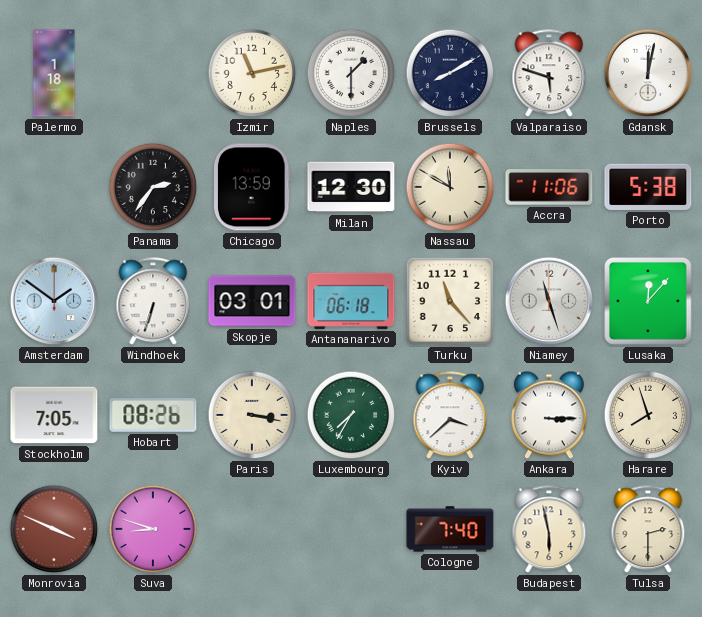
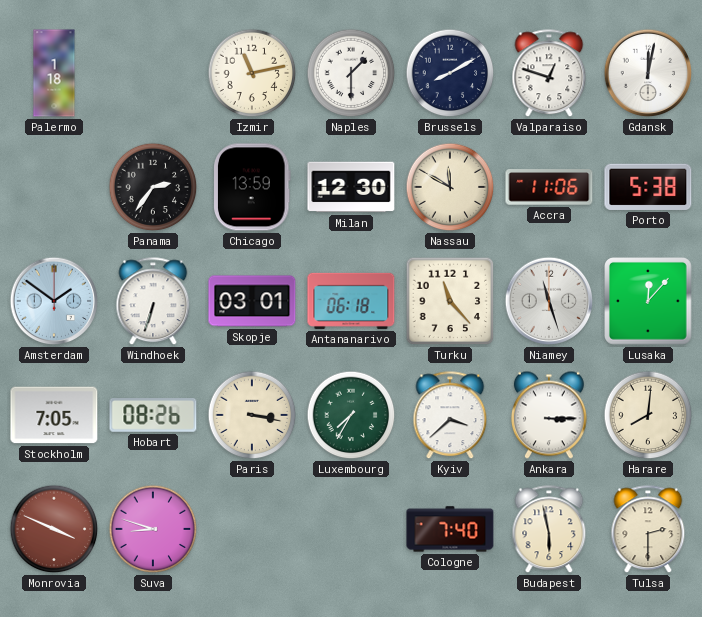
Valparaiso: 5:48 -> 12:48 (549, 74)
Harare: 7:57 -> 8:01 (648, 415)
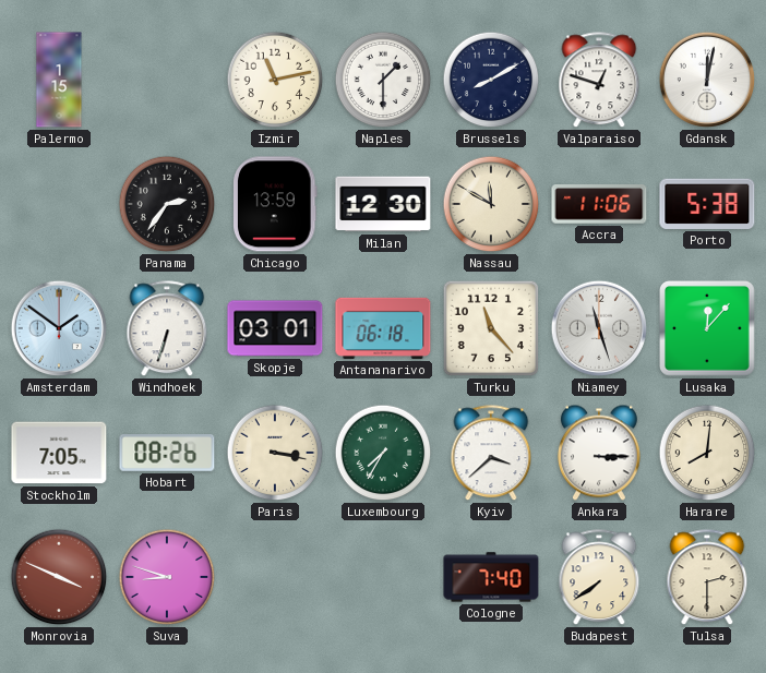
Palermo: 1:18 -> 1:15 (59, 80)
Budapest: 5:58 -> 7:39 (599, 578)
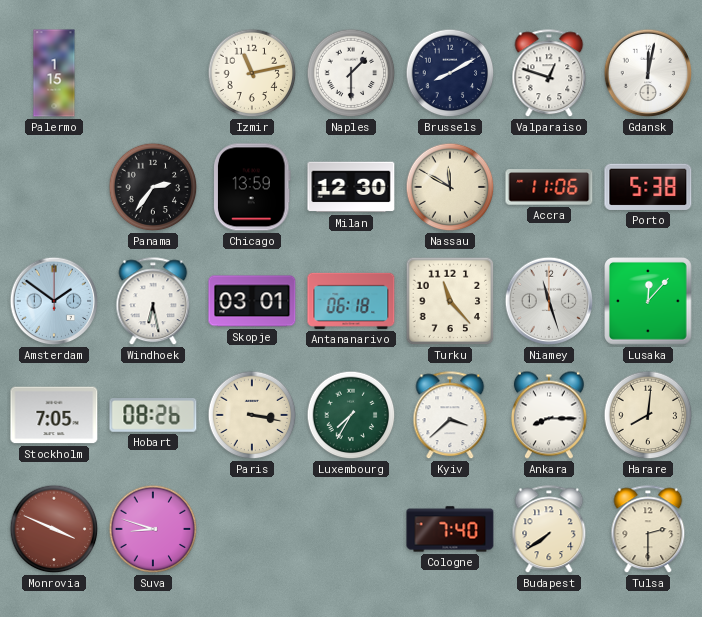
Windhoek: 6:33 -> 6:28 (153, 302)
Ankara: 3:15 -> 8:15 (549, 415)
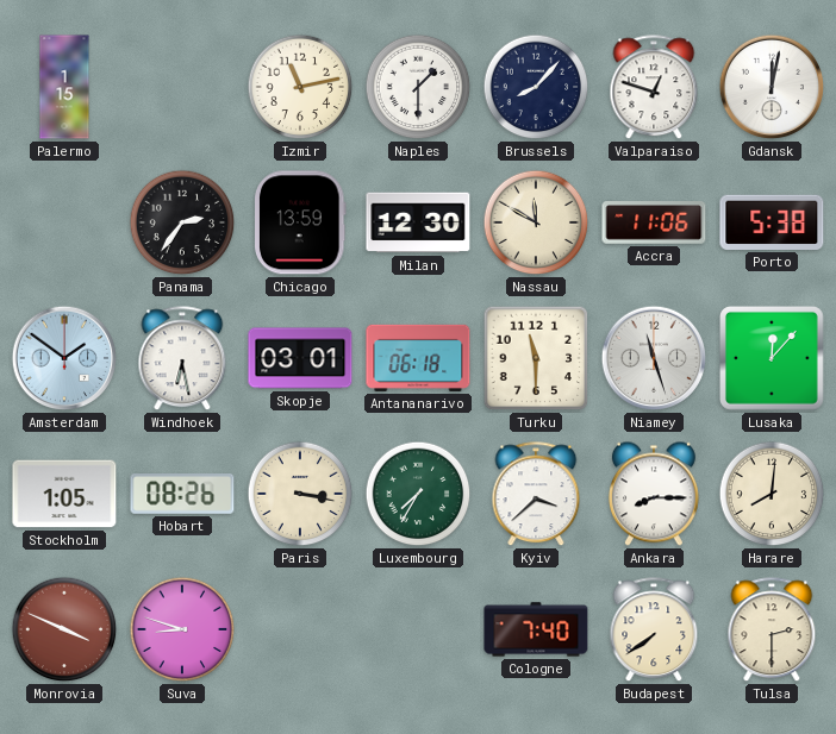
Brussels: 8:10 -> 8:07 (536, 87)
Turku: 11:23 -> 11:30 (536, 358)
Stockholm: 7:05 -> 1:05 (64, 494)
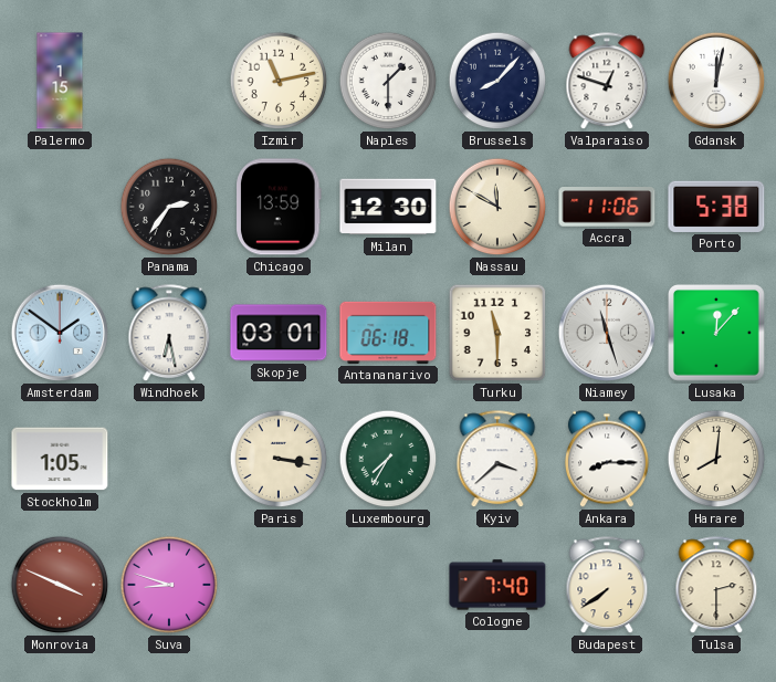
Hobart: 08:26 -> none (182, 495)
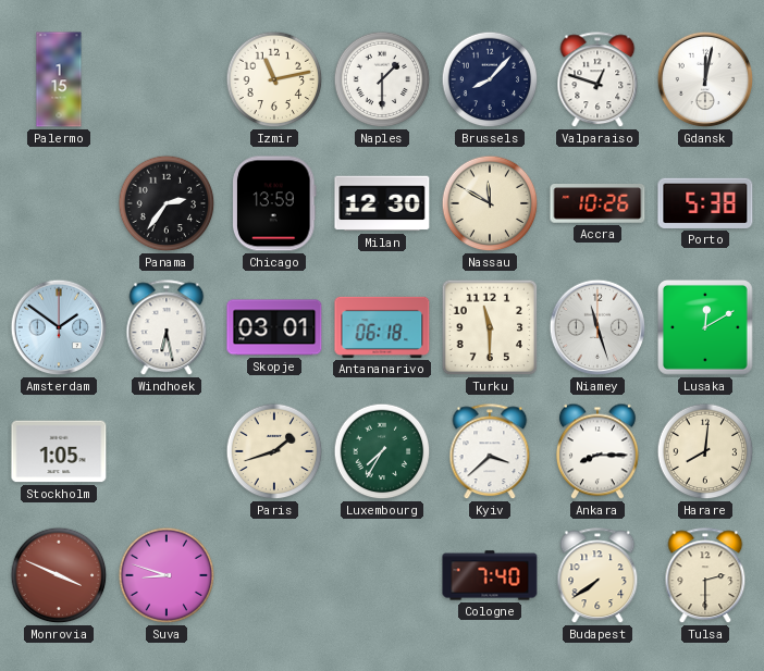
Accra: 11:06 -> 10:26 (597, 204)
Lusaka: 12:07 -> 12:10 (706, 328)
Paris: 3:17 -> 1:42 (274, 451)
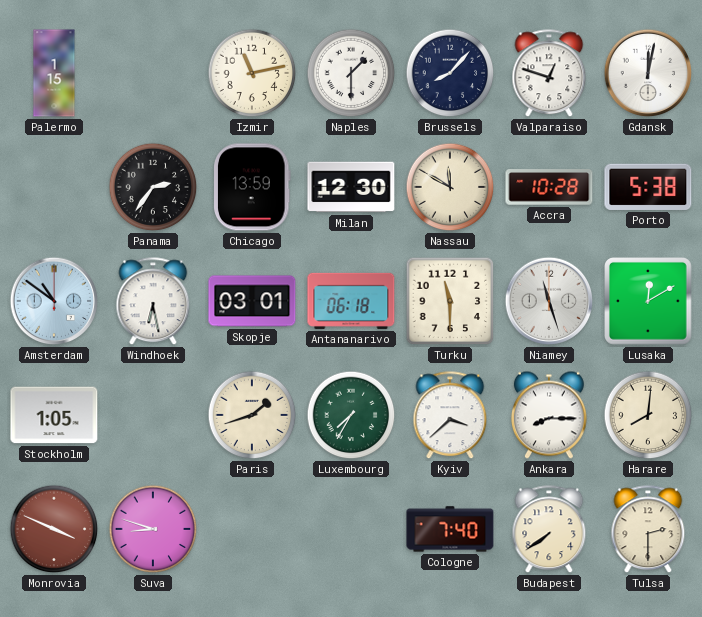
Accra: 10:26 -> 10:28 (549, 188)
Amsterdam: 1:51 -> 10:51 (54, 301)
